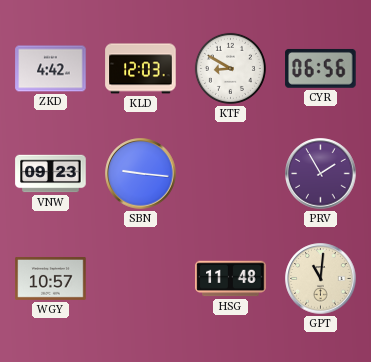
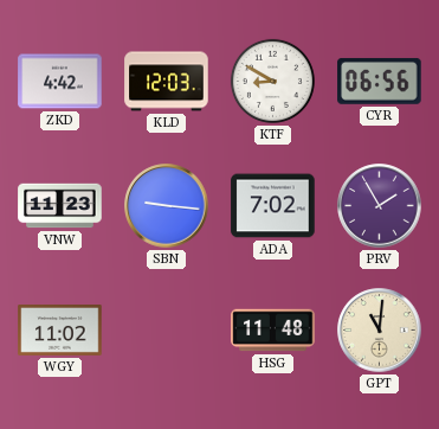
VNW: 09:23 -> 11:23 (60, 206)
ADA: none -> 7:02 (273, 206)
WGY: 10:57 -> 11:02 (60, 331)
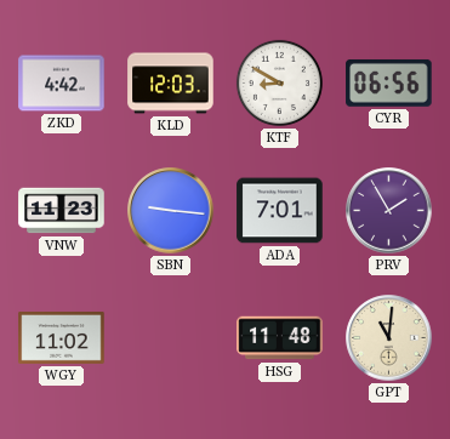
ADA: 7:02 -> 7:01 (280, 211)
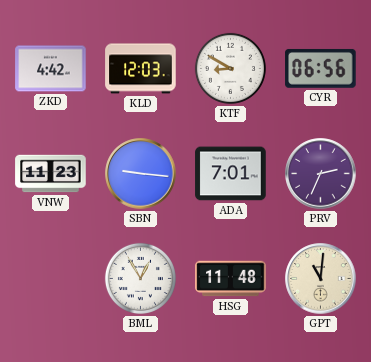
PRV: 1:55 -> 2:34 (321, 174)
WGY: 11:02 -> none (62, 338)
BML: none -> 12:55 (140, 278)
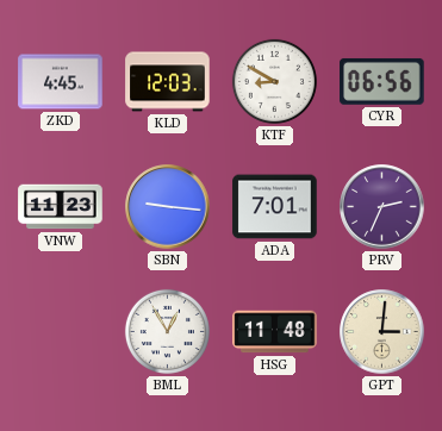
ZKD: 4:42 -> 4:45 (61, 82)
GPT: 11:01 -> 3:01 (382, 332)
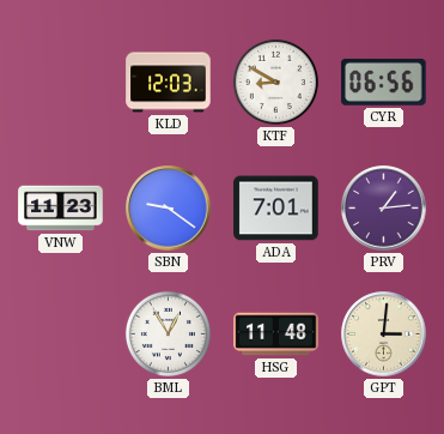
ZKD: 4:45 -> none (61, 82)
SBN: 9:16 -> 9:21 (169, 209)
PRV: 2:34 -> 1:14 (384, 209)
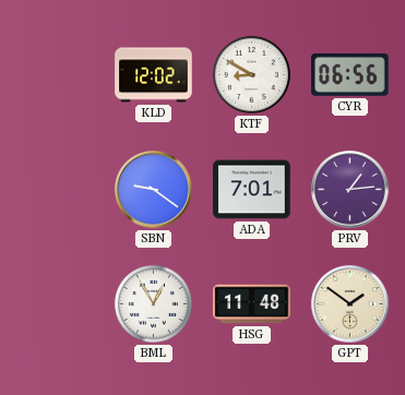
KLD: 12:03 -> 12:02 (154, 75)
VNW: 11:23 -> none (61, 209)
GPT: 3:01 -> 1:51 (350, 304)
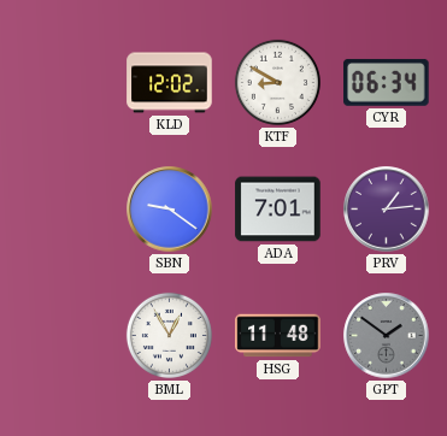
CYR: 06:56 -> 06:34 (387, 82)
GPT dial: cream -> grey (387, 336)
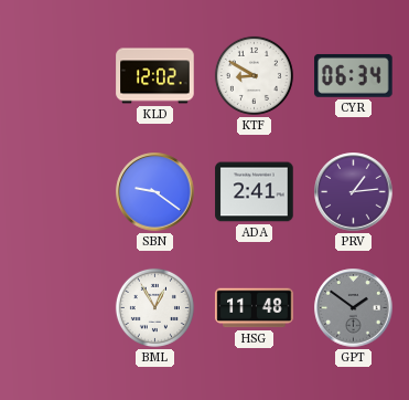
ADA: 7:01 -> 2:41 (255, 192)
